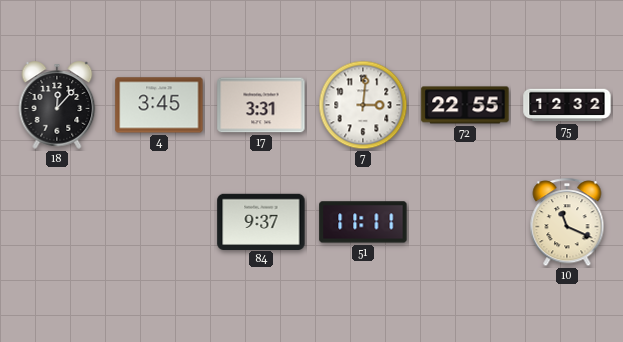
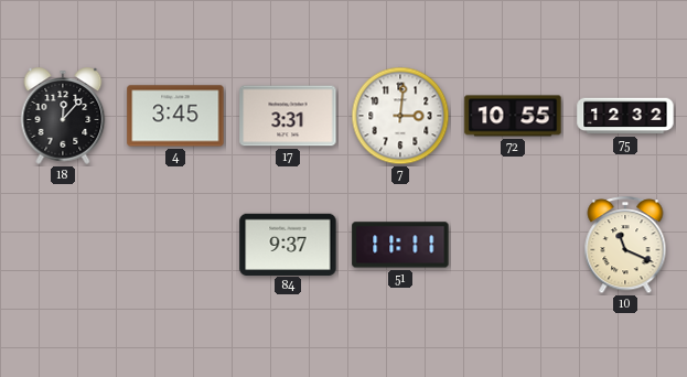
72: 22:55 -> 10:55 (513, 116)
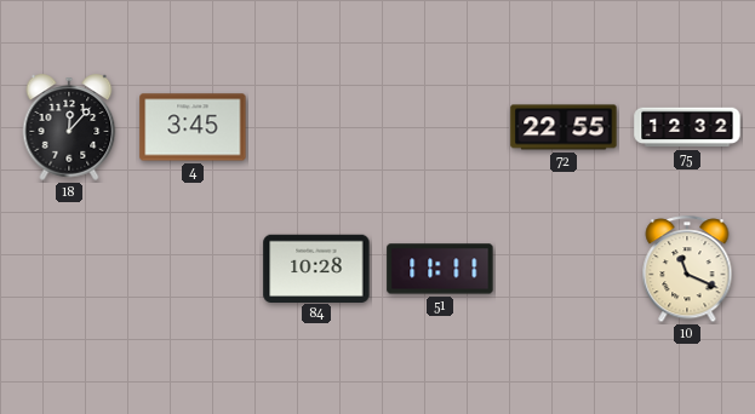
17: 3:31 -> none (288, 116)
7: 3:01 -> none (400, 116)
72: 10:55 -> 22:55 (564, 127)
84: 9:37 -> 10:28 (316, 268)
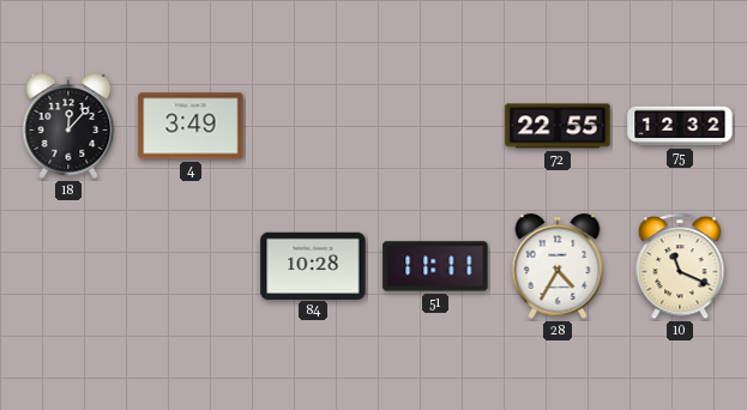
4: 3:45 -> 3:49 (191, 126)
28: none -> 4:35 (558, 266)
